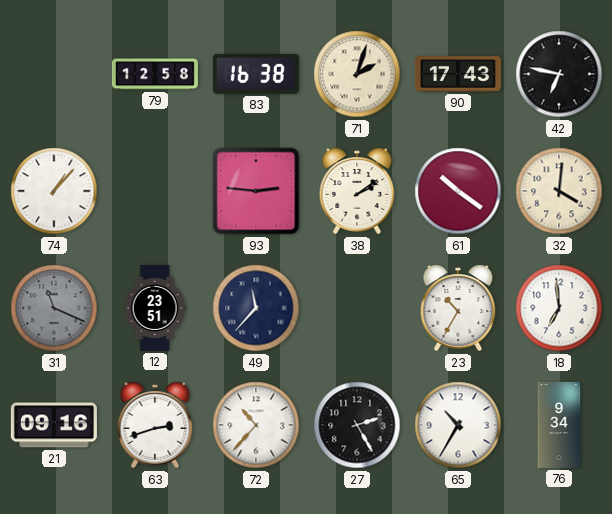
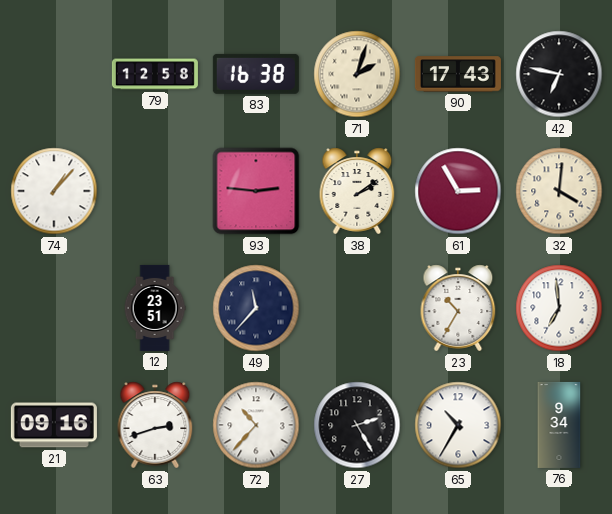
61: 10:21 -> 2:55 (458, 191)
31: 11:19 -> none (54, 308)
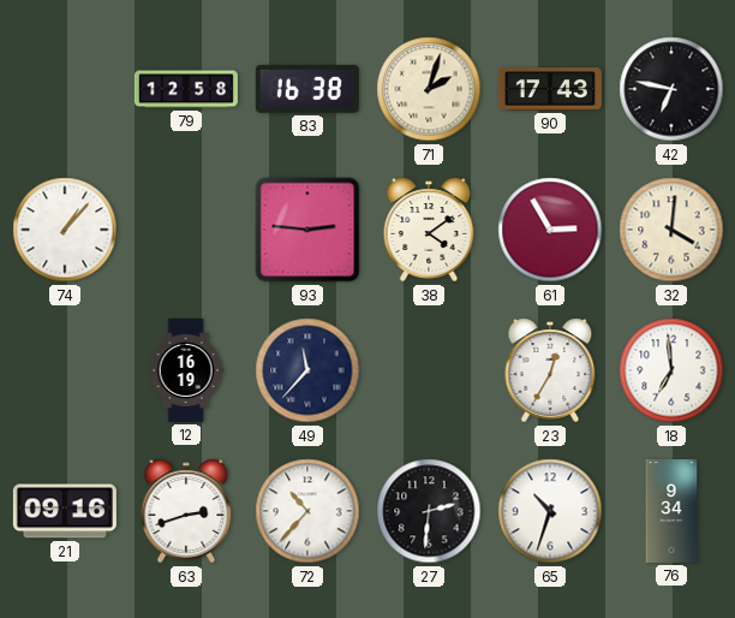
38: 2:09 -> 4:09 (429, 230)
12: 23:51 -> 16:19 (186, 370)
23: 10:35 -> 12:35 (550, 370)
27: 2:25 -> 2:31 (429, 511)
65: 10:35 -> 10:33 (550, 511)
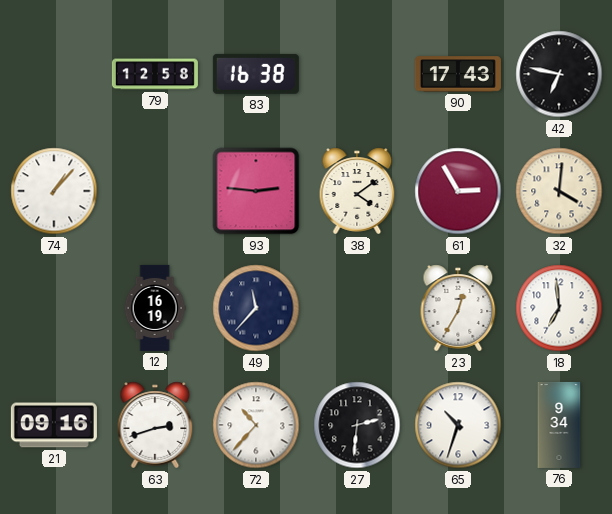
71: 2:03 -> none (429, 89)
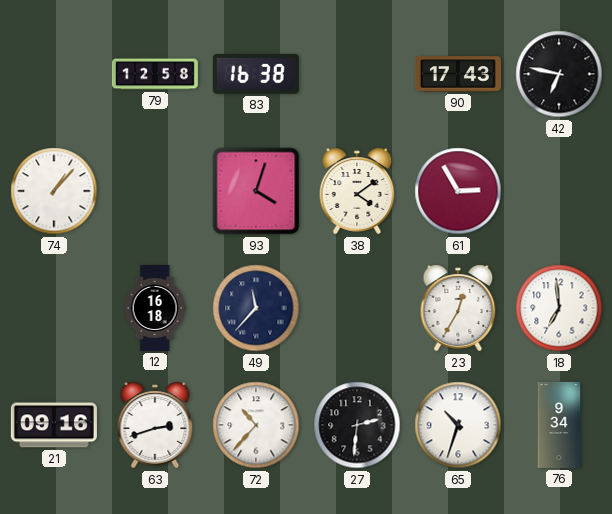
93: 2:46 -> 4:03 (256, 191)
32: 4:01 -> none (559, 191)
12: 16:19 -> 16:18 (155, 308)
